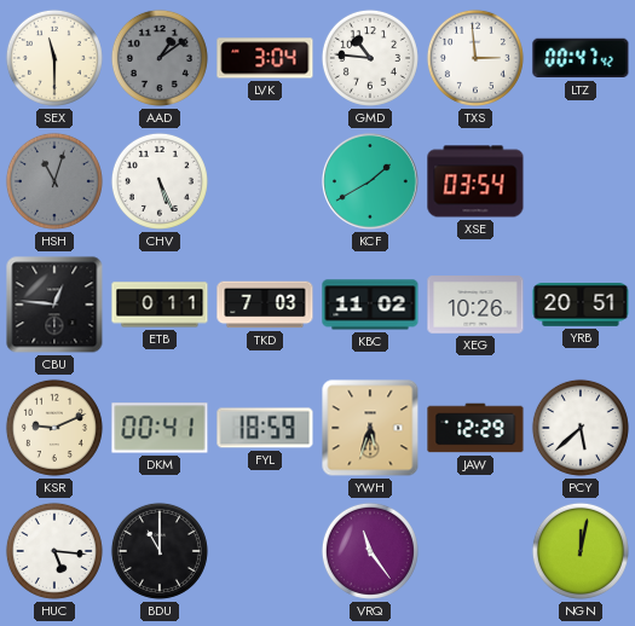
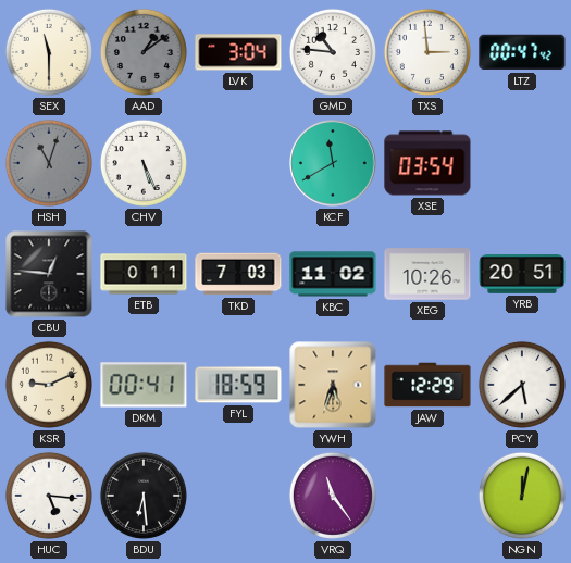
KCF: 1:40 -> 11:40 (334, 164)
BDU: 11:00 -> 6:29 (144, 496)
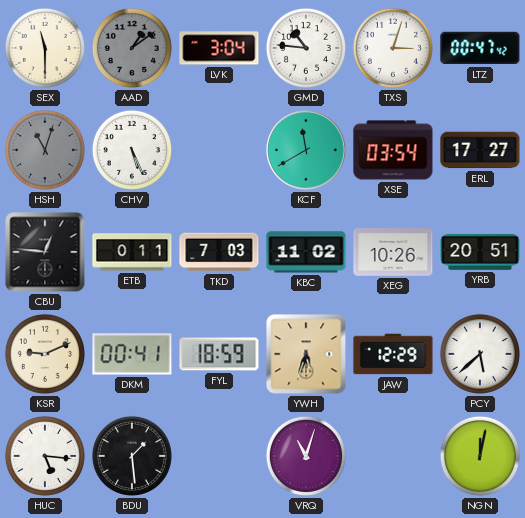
TXS: 2:59 -> 3:03 (393, 48)
ERL: none -> 17:27 (480, 150)
BDU: 6:29 -> 1:29 (132, 456)
VRQ: 11:24 -> 11:03 (306, 456)
